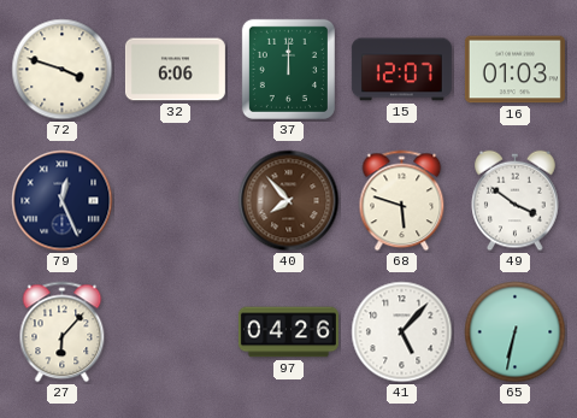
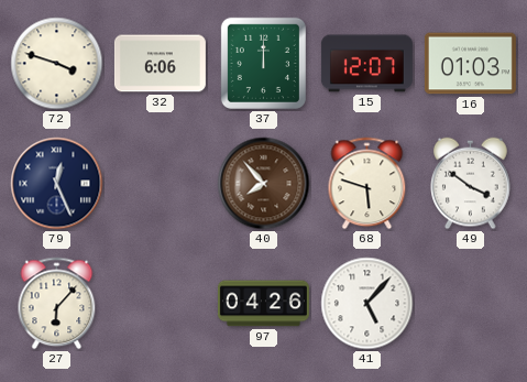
65: 6:32 -> none (516, 332)
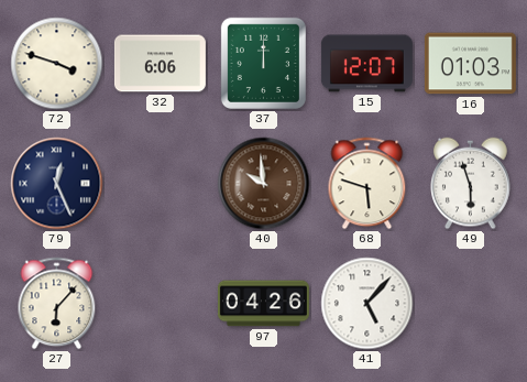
40: 7:53 -> 9:59 (264, 184)
49: 3:51 -> 5:57 (471, 184)
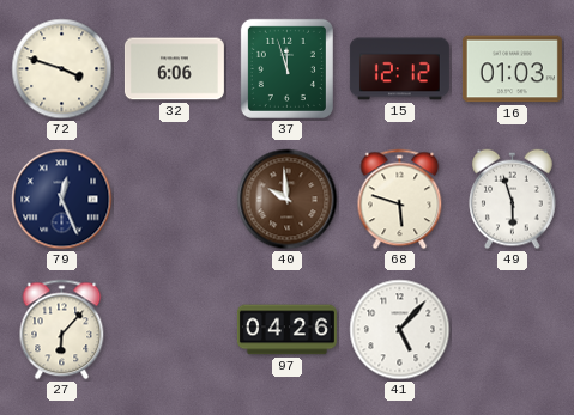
37: 12:00 -> 11:57 (286, 68)
15: 12:07 -> 12:12 (399, 69)
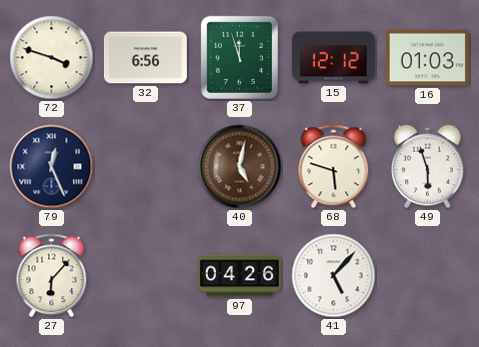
32: 6:06 -> 6:56 (145, 58)
40: 9:59 -> 5:02 (240, 167)
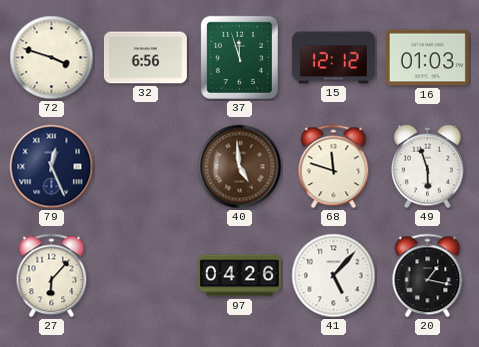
40: 5:02 -> 4:59 (240, 167)
68: 5:48 -> 11:48 (334, 167)
20: none -> 1:17 (428, 276)
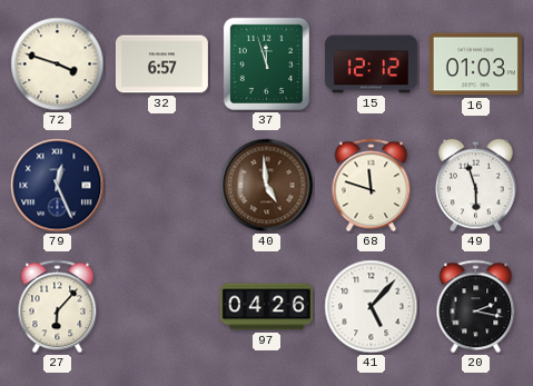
32: 6:56 -> 6:57 (161, 65)
20: 1:17 -> 2:17 (476, 307)
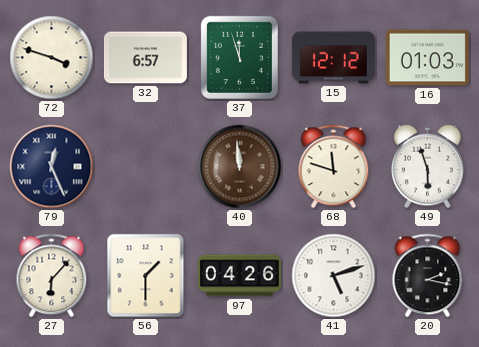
40: 4:59 -> 11:59 (240, 167)
56: none -> 1:30 (146, 276)
41: 5:07 -> 5:12 (334, 276)
